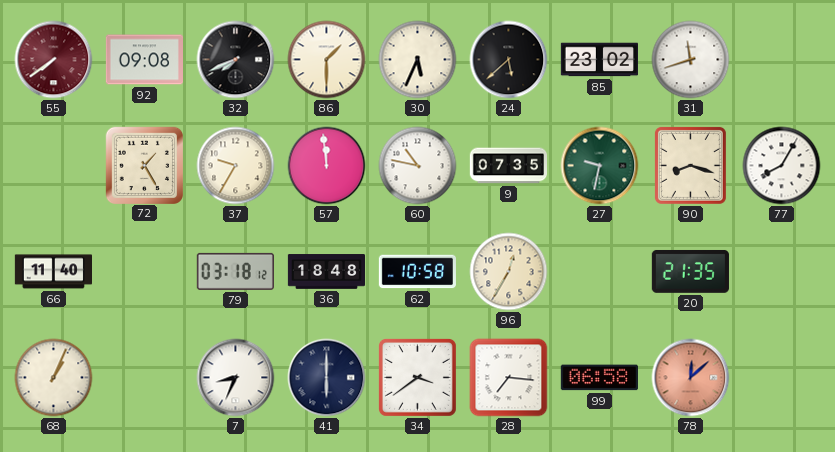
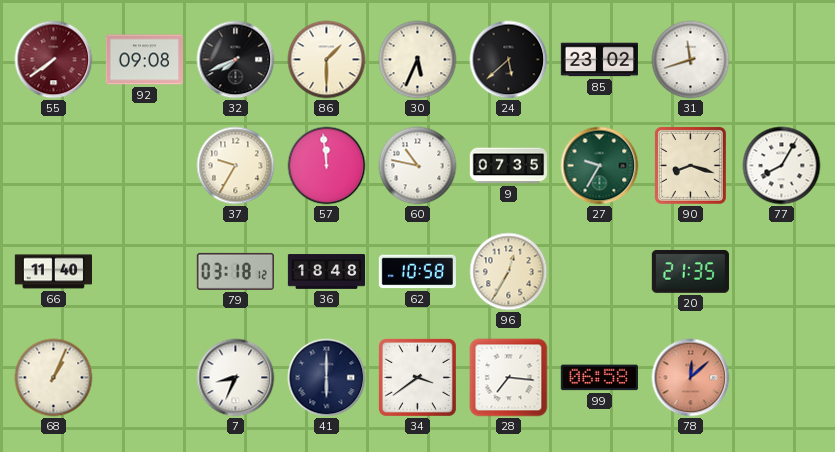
72: 1:25 -> none (144, 165)
27: 9:32 -> 9:35 (600, 166)
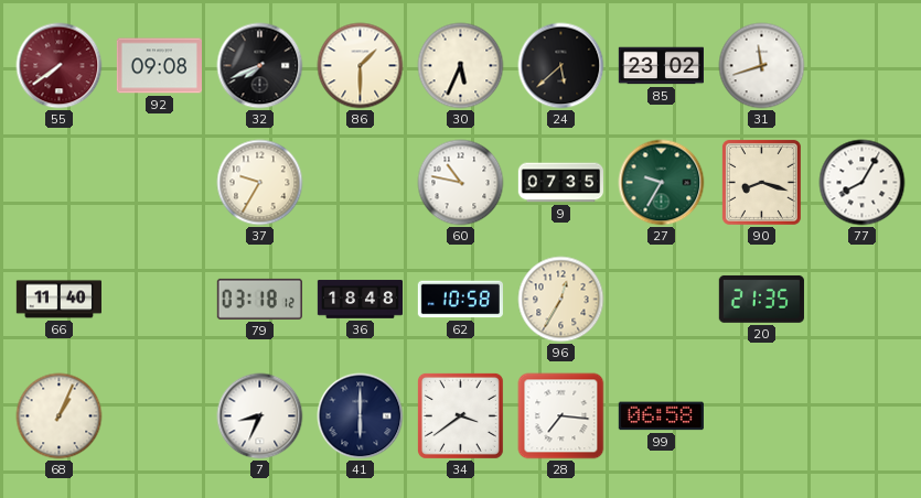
57: 11:59 -> none (327, 166)
78: 12:08 -> none (691, 378)
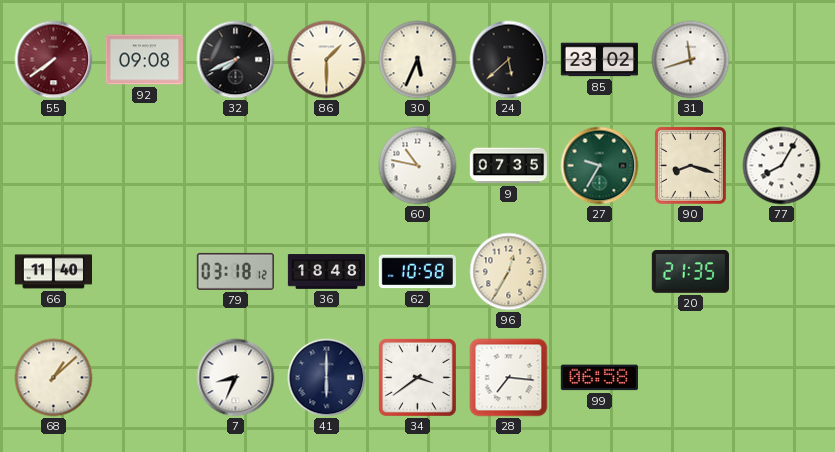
37: 9:35 -> none (260, 183)
68: 1:04 -> 1:08 (54, 378)
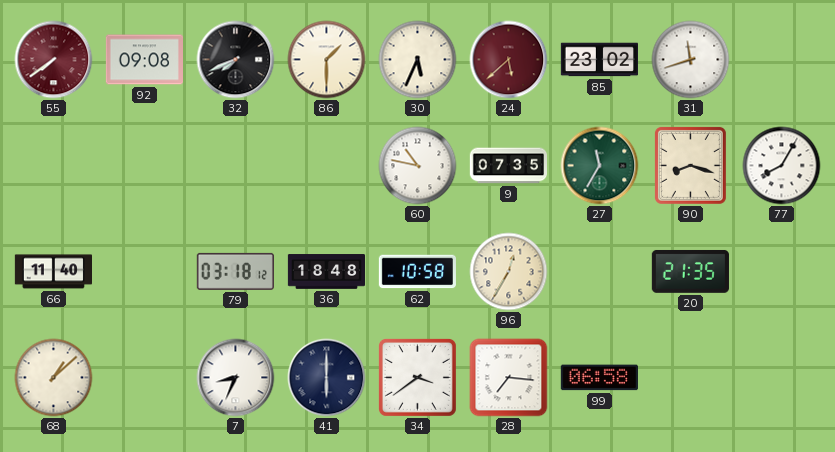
24 dial: black -> burgundy (509, 60)
27: 9:35 -> 11:35 (600, 166)
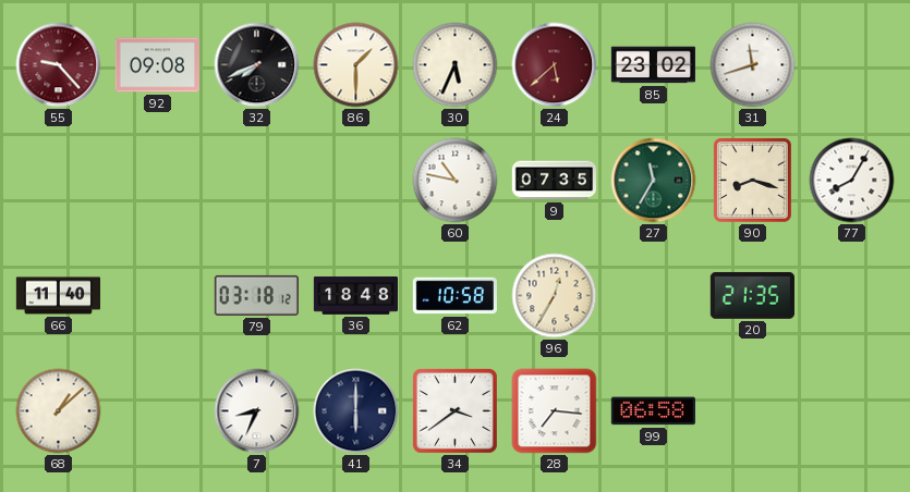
55: 7:39 -> 9:23 (59, 65)
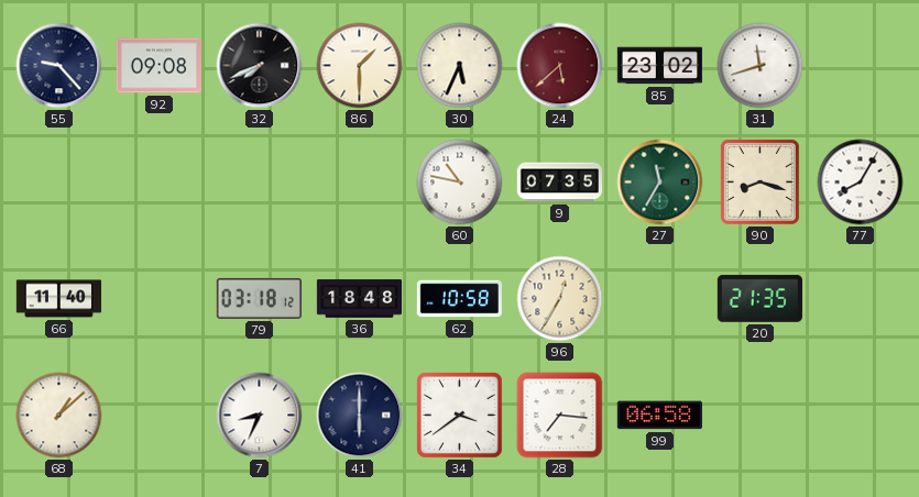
55 dial: burgundy -> navy (59, 66)
